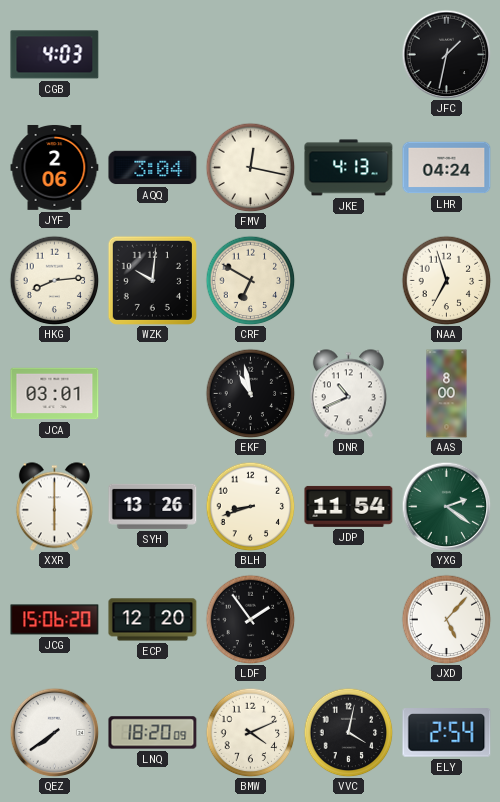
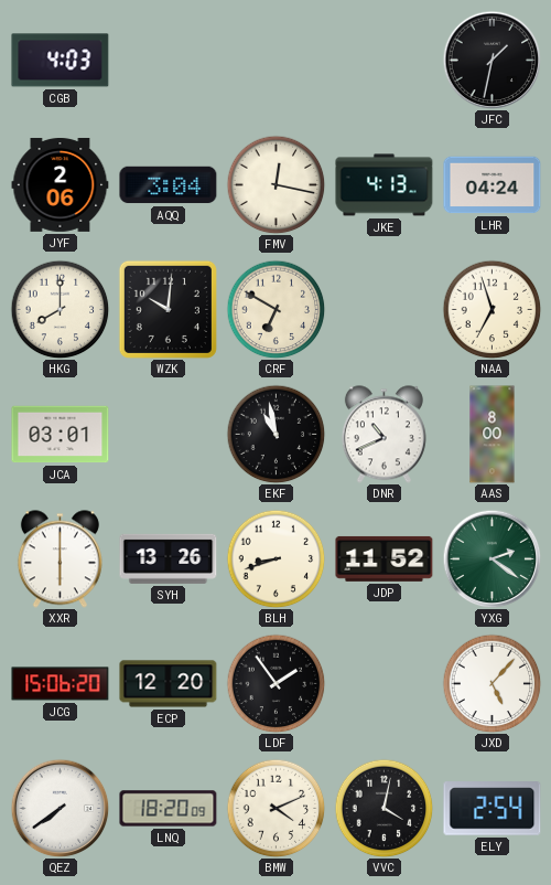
HKG: 8:14 -> 8:00 (60, 309)
JDP: 11:54 -> 11:52 (385, 558)
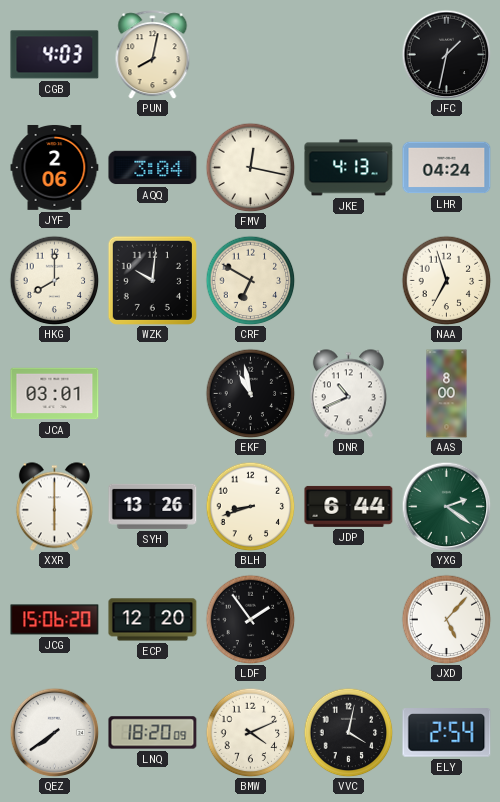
PUN: none -> 8:02 (153, 55)
JDP: 11:52 -> 6:44 (349, 506)
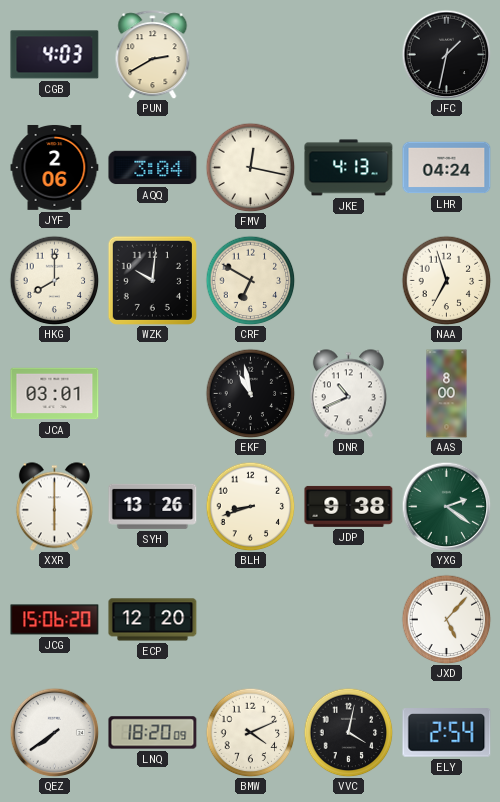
PUN: 8:02 -> 2:40 (153, 55)
JDP: 6:44 -> 9:38 (349, 506)
LDF: 1:54 -> none (250, 619)
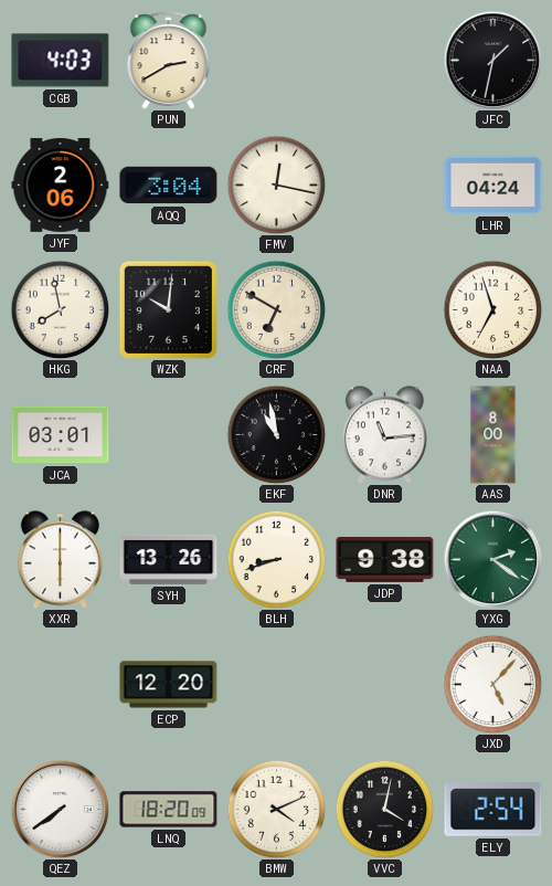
JKE: 4:13 -> none (349, 168)
HKG: 8:00 -> 7:58 (60, 309)
DNR: 10:41 -> 11:14 (384, 435)
JCG: 15:06 -> none (55, 620)
